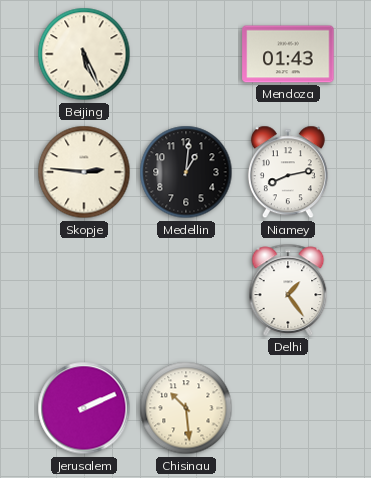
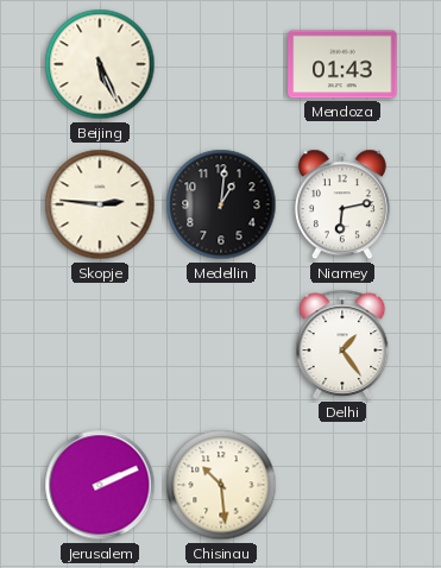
Niamey: 8:13 -> 6:13 (342, 204)
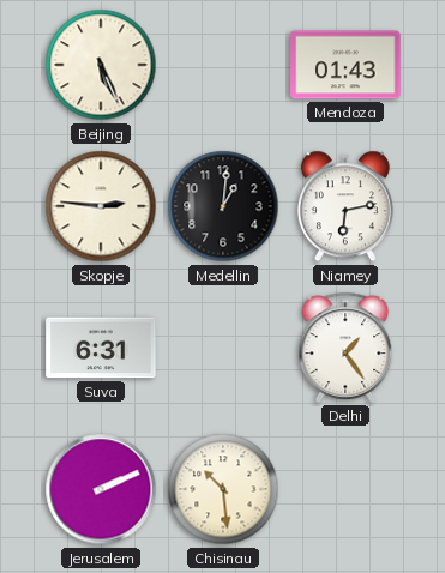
Suva: none -> 6:31 (101, 348)
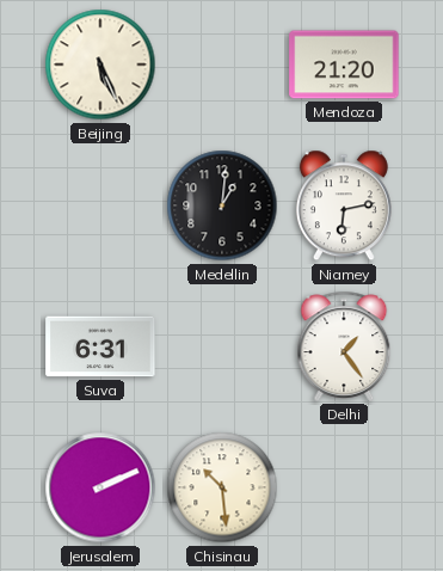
Mendoza: 01:43 -> 21:20 (344, 65)
Skopje: 2:46 -> none (101, 206)
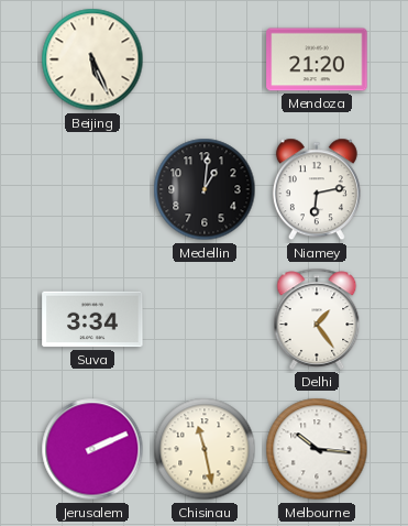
Suva: 6:31 -> 3:34 (92, 319)
Chisinau: 10:29 -> 11:28 (205, 449)
Melbourne: none -> 10:16 (317, 449)
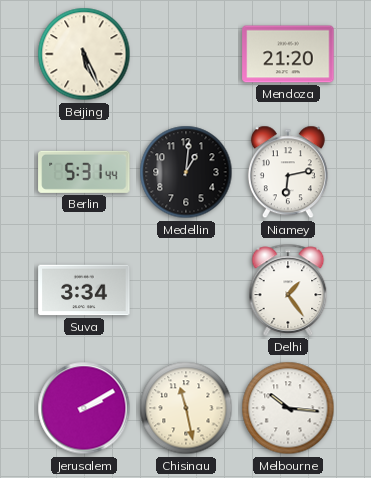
Berlin: none -> 5:31 (84, 172)
Jerusalem: 2:11 -> 2:10 (84, 408)
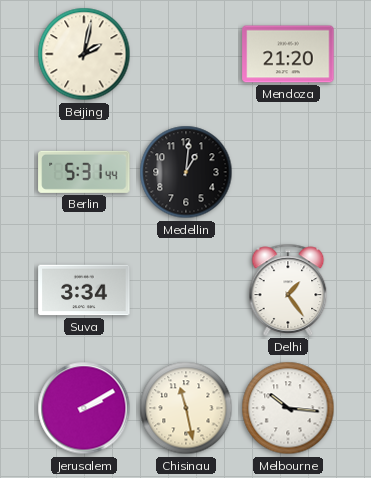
Beijing: 5:26 -> 2:02 (84, 54)
Niamey: 6:13 -> none (288, 172)
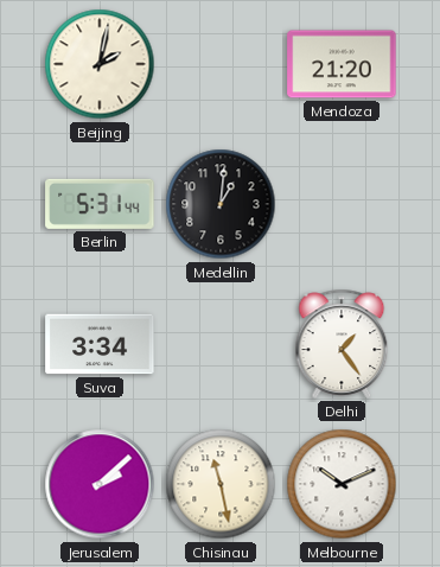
Jerusalem: 2:10 -> 2:08 (100, 484)
Melbourne: 10:16 -> 10:11 (342, 484)
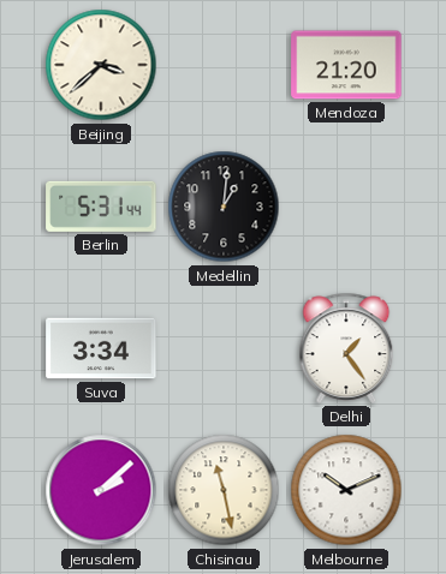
Beijing: 2:02 -> 3:38 (101, 65)
